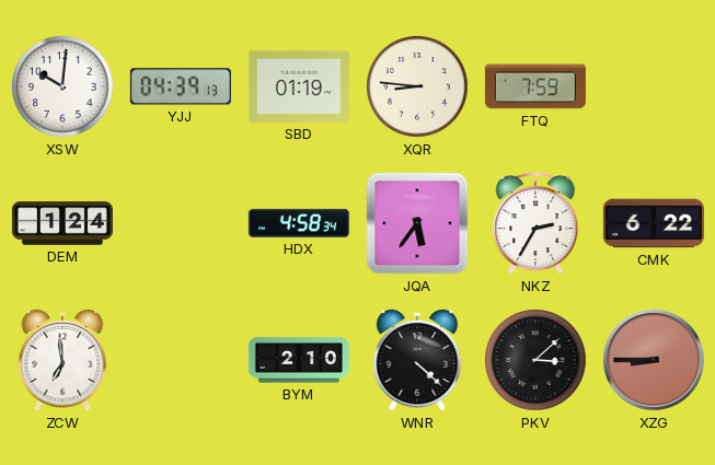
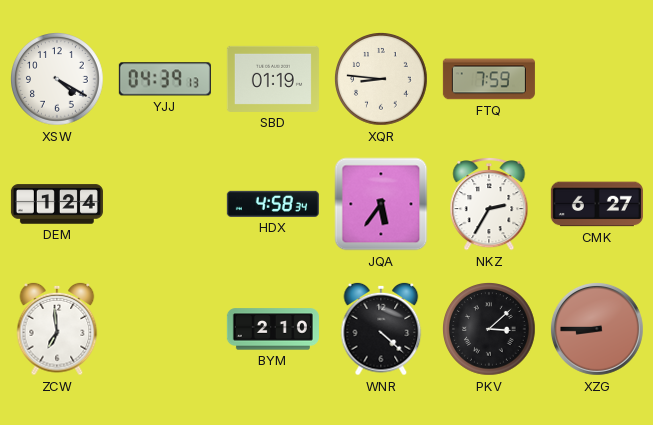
XSW: 10:01 -> 4:20 (58, 79)
CMK: 6:22 -> 6:27 (597, 204)
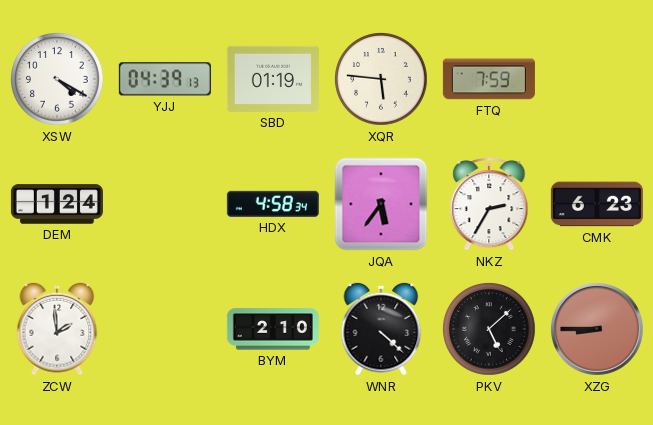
XQR: 8:46 -> 5:46 (382, 79)
CMK: 6:27 -> 6:23 (597, 204)
ZCW: 6:59 -> 1:59 (57, 329)
PKV: 3:08 -> 5:08 (490, 329)
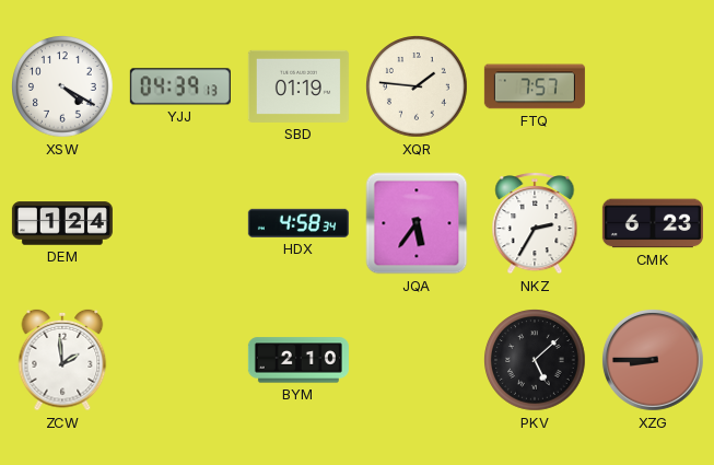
XQR: 5:46 -> 1:46 (418, 86)
FTQ: 7:59 -> 7:57 (535, 86)
WNR: 4:22 -> none (381, 329)
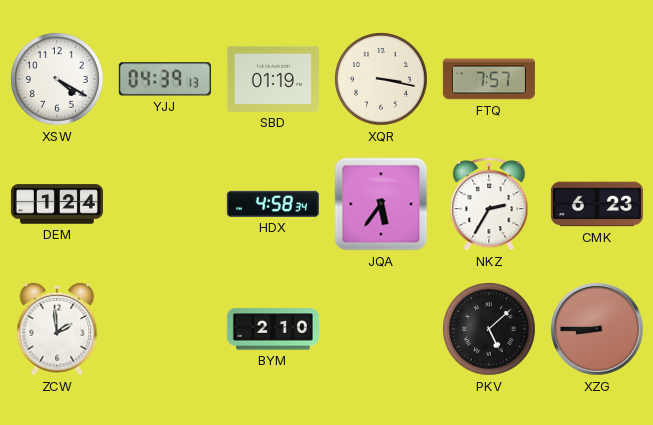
XQR: 1:46 -> 3:17 (382, 79)
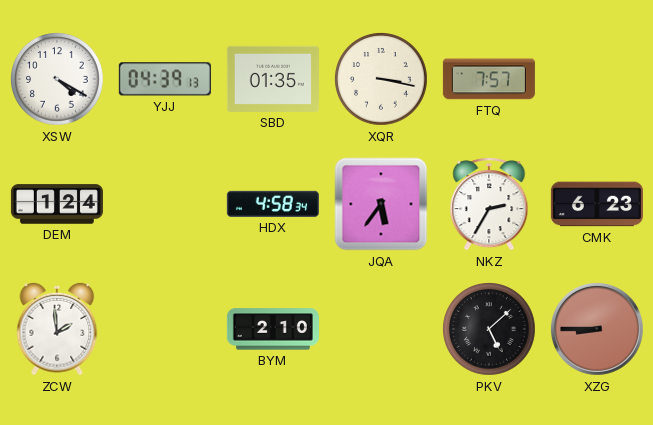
SBD: 01:19 -> 01:35 (273, 79)
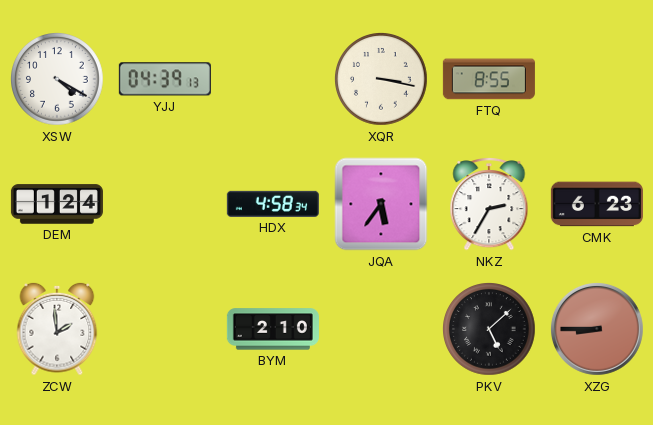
SBD: 01:35 -> none (273, 79)
FTQ: 7:57 -> 8:55 (489, 79)
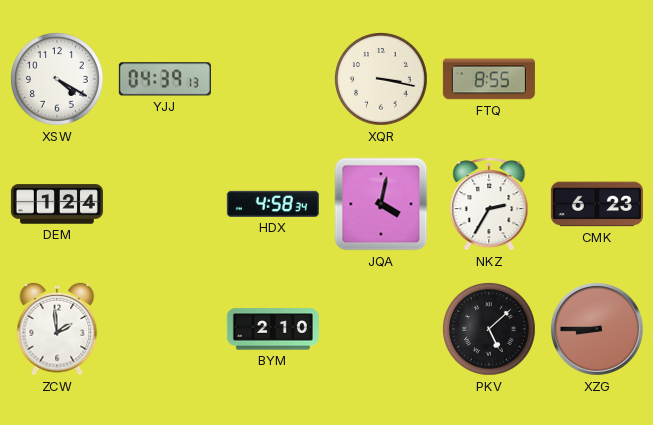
JQA: 5:36 -> 4:02 (381, 204)
